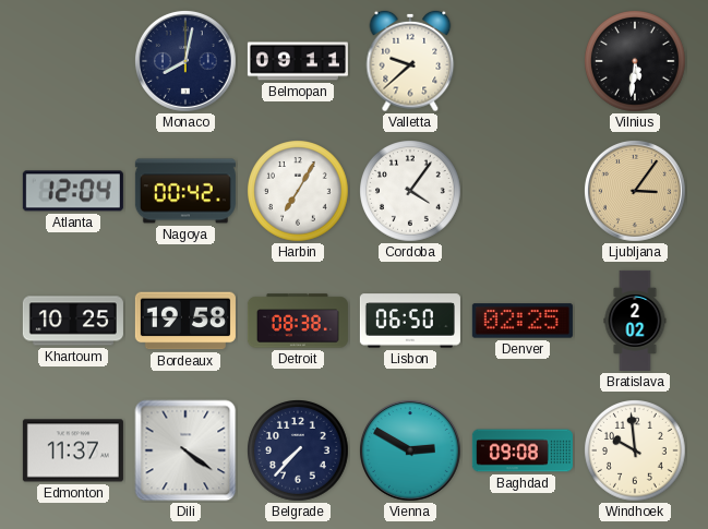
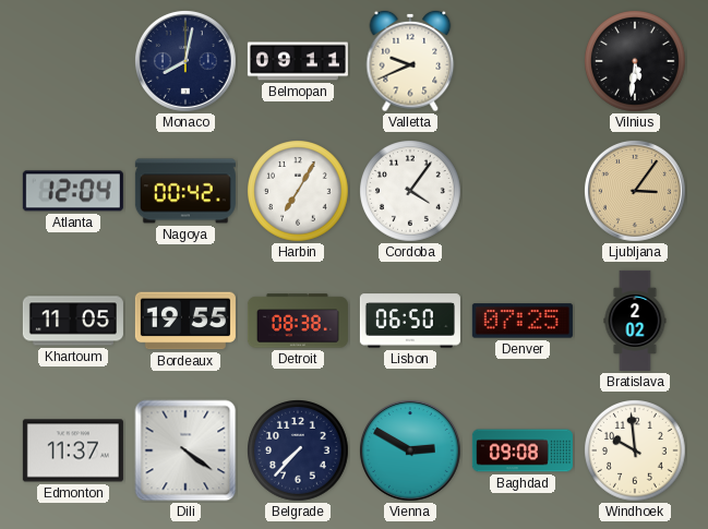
Valletta: 9:38 -> 9:41 (410, 61)
Khartoum: 10:25 -> 11:05 (73, 321)
Bordeaux: 19:58 -> 19:55 (185, 321)
Denver: 02:25 -> 07:25 (523, 321)
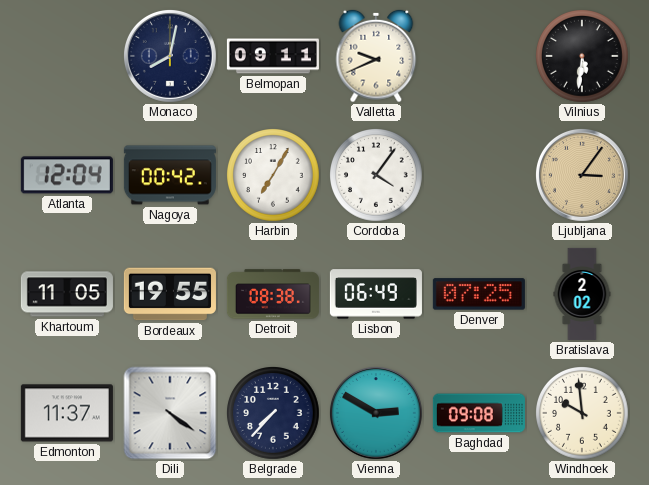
Lisbon: 06:50 -> 06:49 (376, 294)
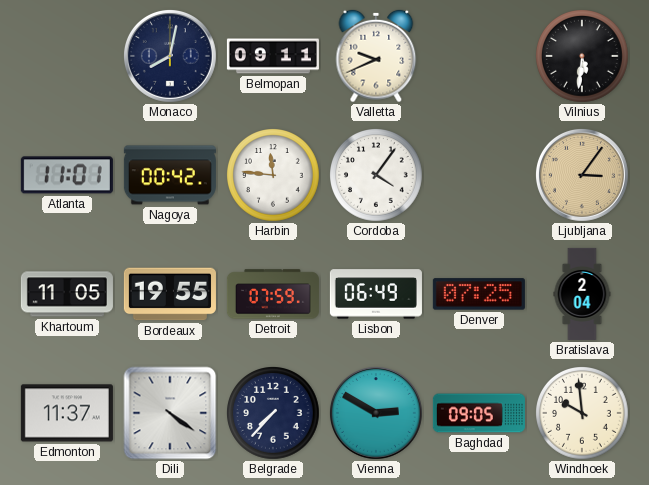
Atlanta: 12:04 -> 11:01 (67, 175)
Harbin: 7:05 -> 11:46 (274, 176)
Detroit: 08:38 -> 07:59 (273, 294)
Bratislava: 2:02 -> 2:04 (582, 294)
Baghdad: 09:08 -> 09:05 (479, 413)
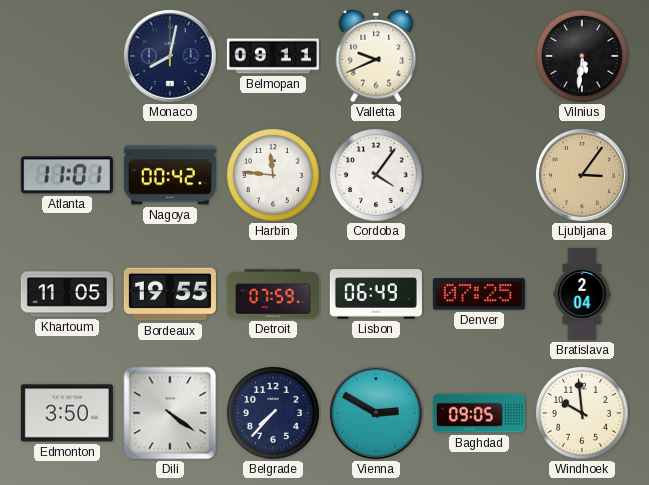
Edmonton: 11:37 -> 3:50 (67, 413)
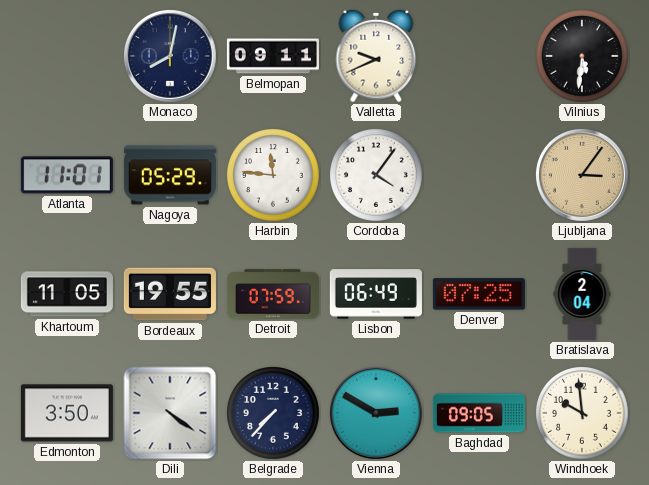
Nagoya: 00:42 -> 05:29 (170, 175)
